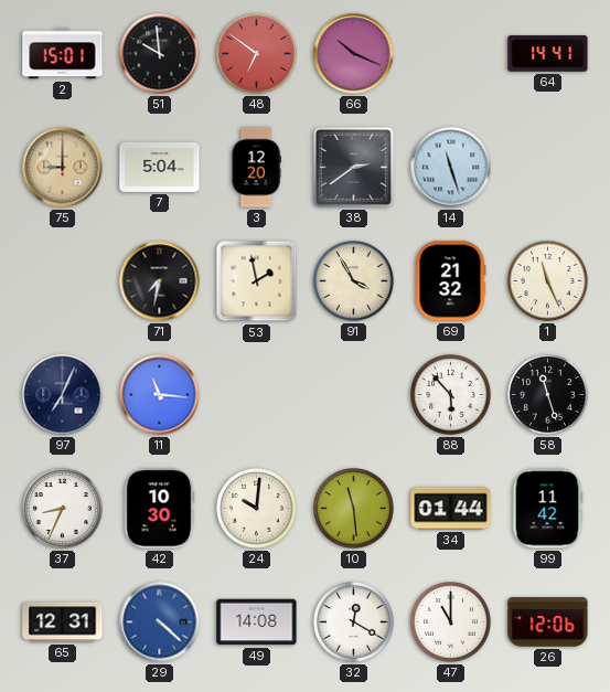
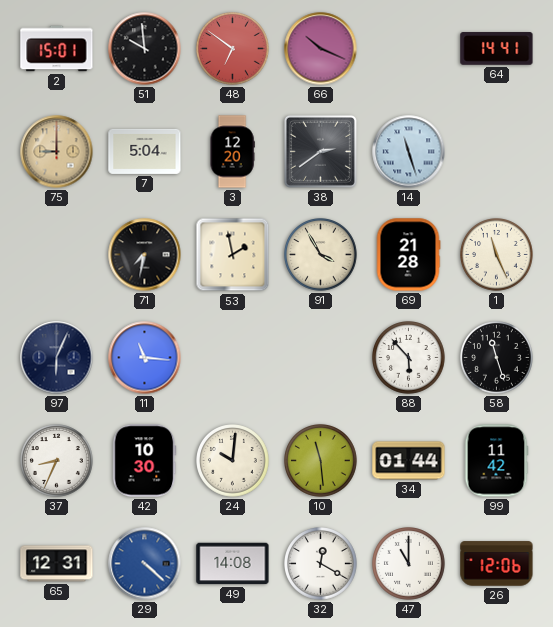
69: 21:32 -> 21:28 (408, 255)
97: 7:04 -> 6:04 (57, 358)
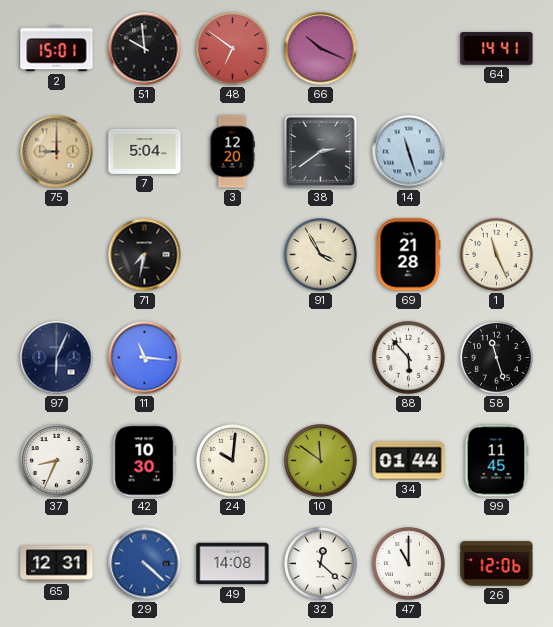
53: 1:58 -> none (233, 255)
10: 11:29 -> 11:51 (321, 461)
99: 11:42 -> 11:45 (496, 461)
32: 12:20 -> 12:22 (321, 564)
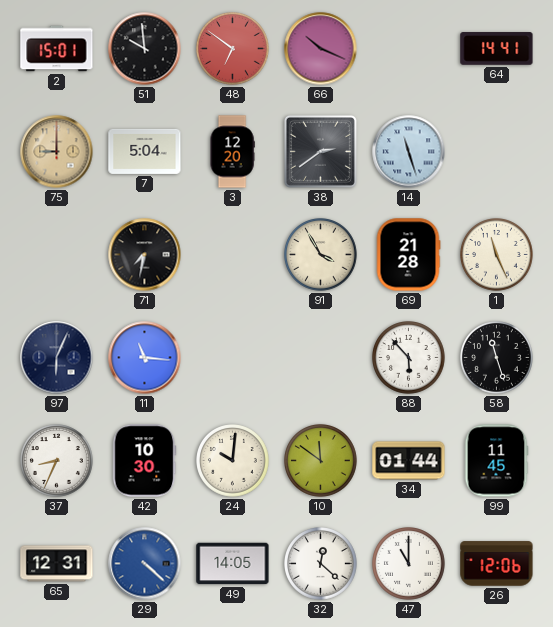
49: 14:08 -> 14:05 (233, 564)
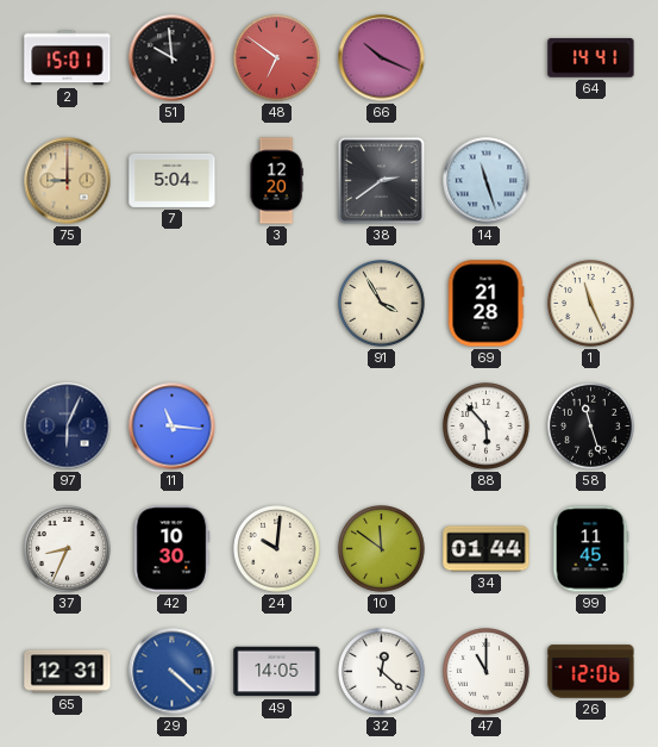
71: 7:32 -> none (145, 255)
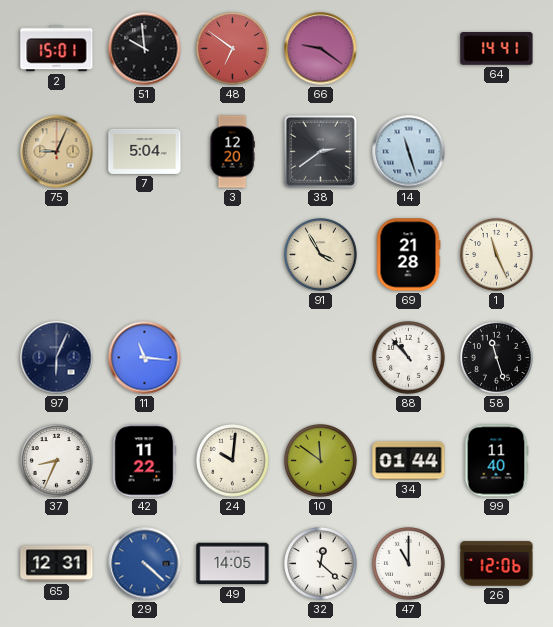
66: 10:19 -> 9:21 (321, 49)
75: 9:00 -> 9:04 (57, 152)
88: 5:53 -> 10:53 (409, 358)
42: 10:30 -> 11:22 (145, 461)
99: 11:45 -> 11:40 (496, 461)
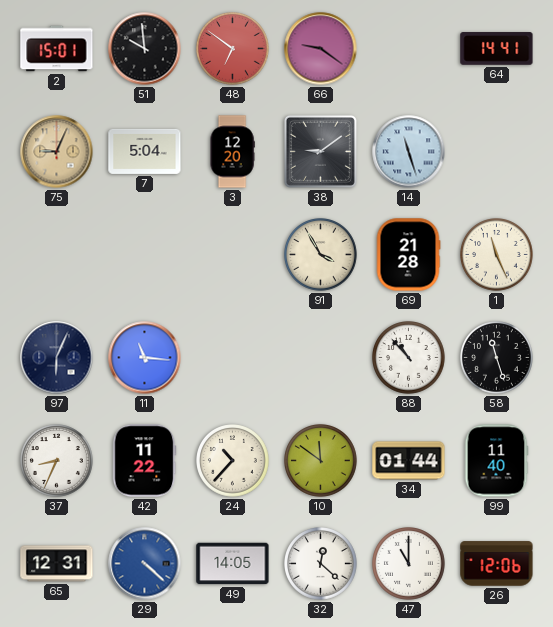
38: 2:39 -> 9:09 (320, 151)
24: 10:01 -> 10:37 (233, 461)
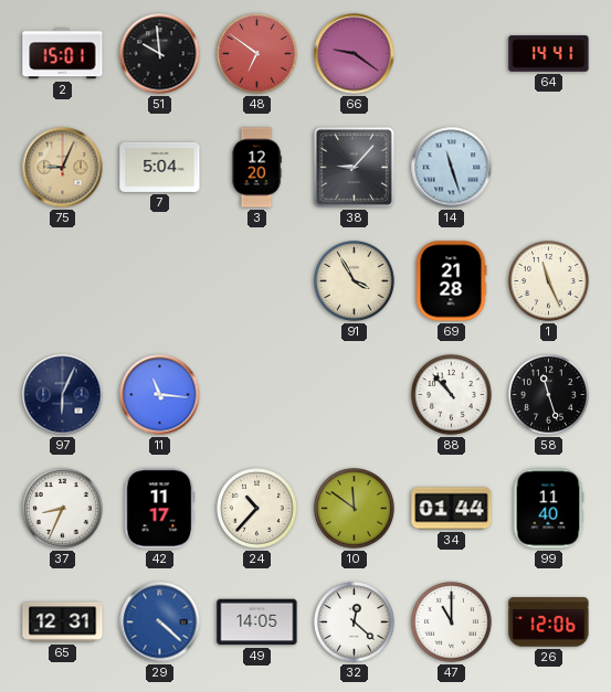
38: 9:09 -> 9:07 (354, 167)
42: 11:22 -> 11:17 (160, 509)
